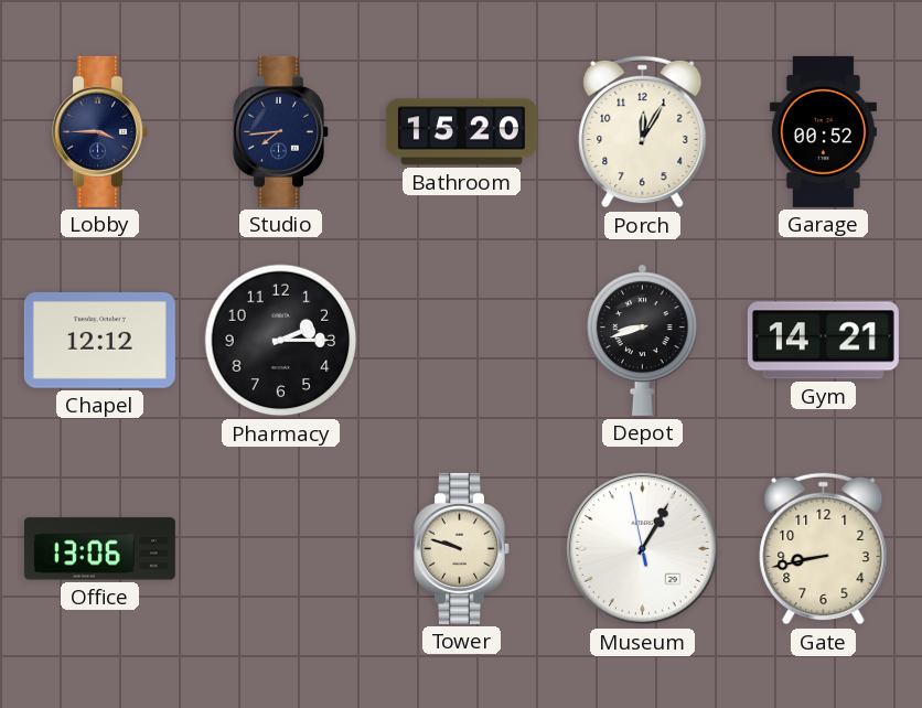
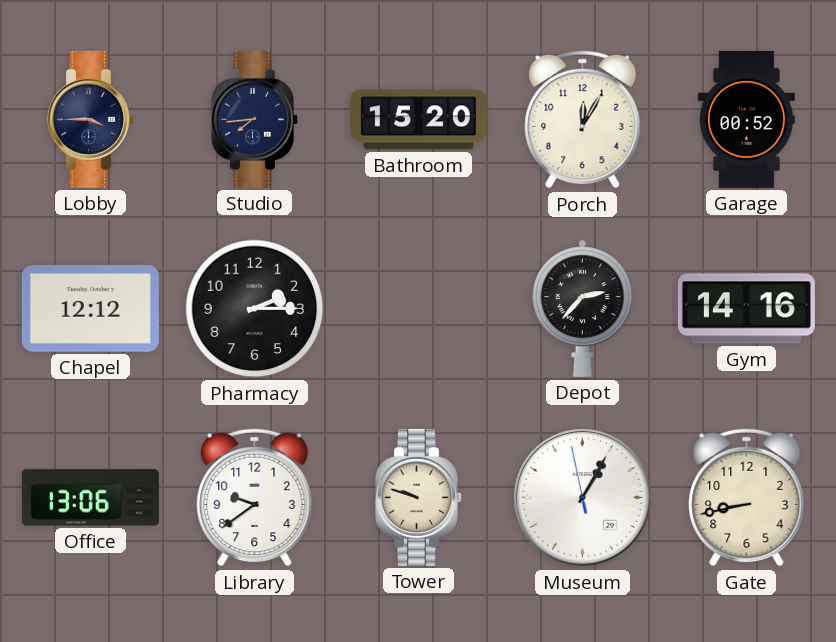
Depot: 8:42 -> 2:37 (583, 308)
Gym: 14:21 -> 14:16 (746, 309)
Library: none -> 9:39 (255, 498)
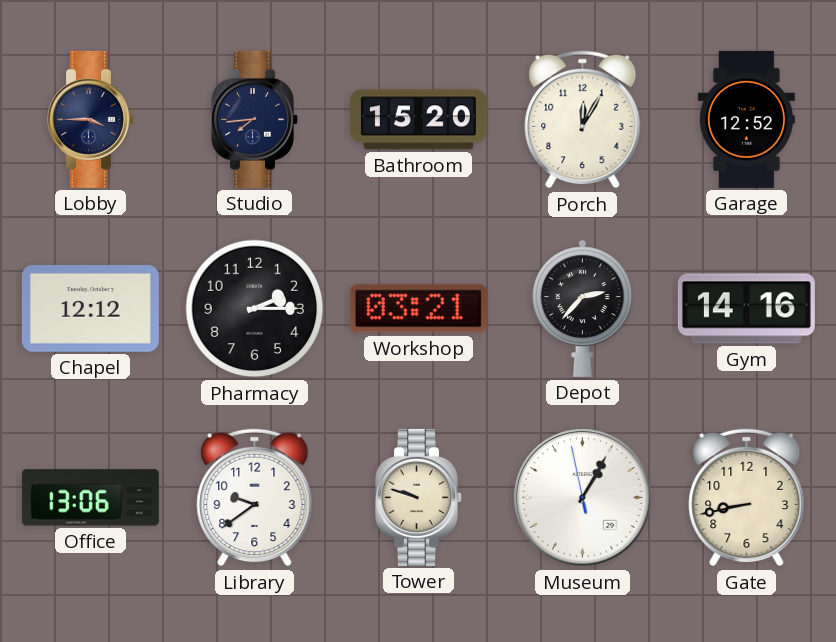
Garage: 00:52 -> 12:52 (746, 119)
Workshop: none -> 03:21 (418, 309)
